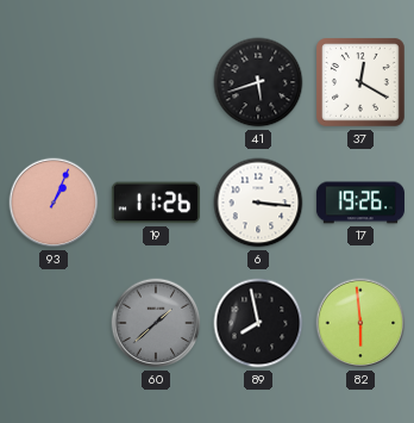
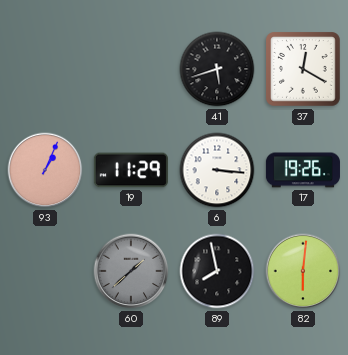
19: 11:26 -> 11:29 (131, 170)
82: 5:59 -> 6:01 (303, 271)
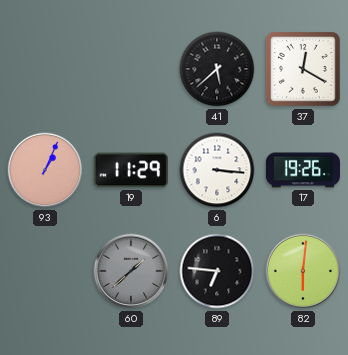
41: 5:42 -> 5:38 (217, 69)
89: 7:58 -> 6:46 (217, 271)
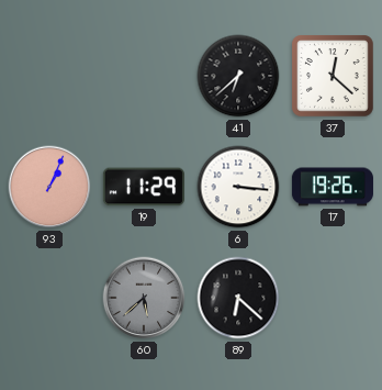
41: 5:38 -> 6:38 (238, 76)
37: 12:20 -> 12:22 (334, 77)
60: 1:38 -> 5:38 (144, 298)
89: 6:46 -> 6:22 (238, 298)
82: 6:01 -> none (303, 271)
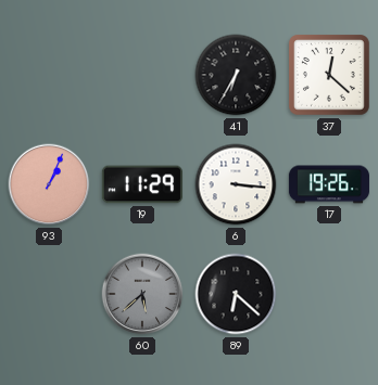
41: 6:38 -> 6:35 (236, 75)
